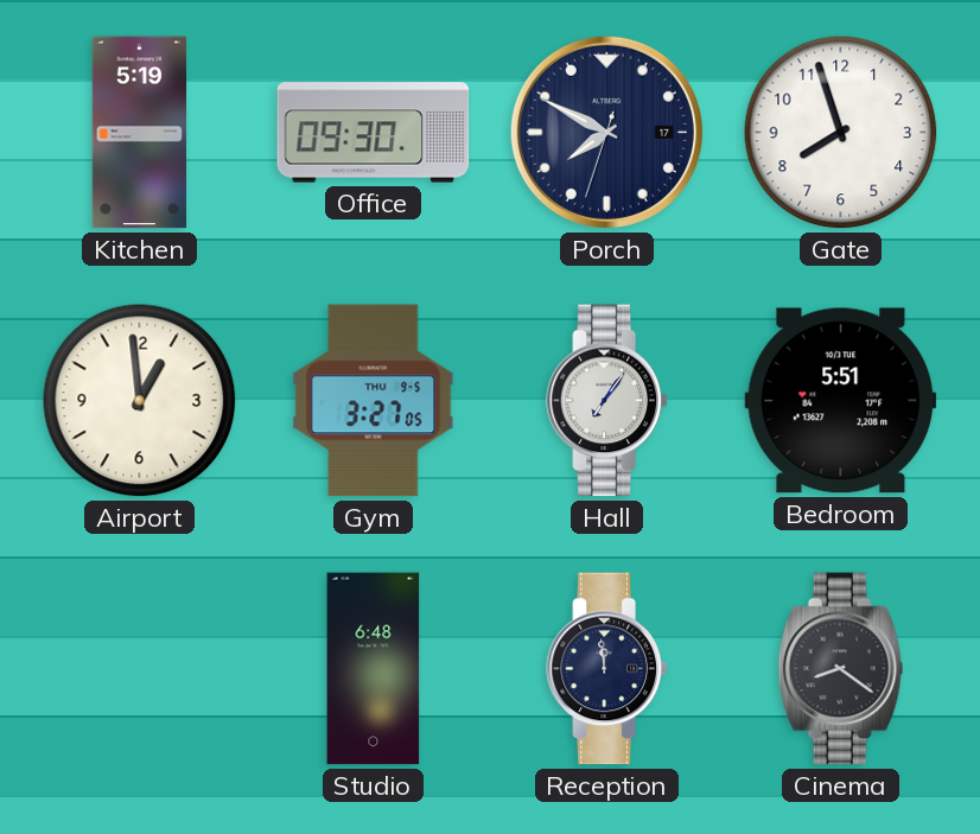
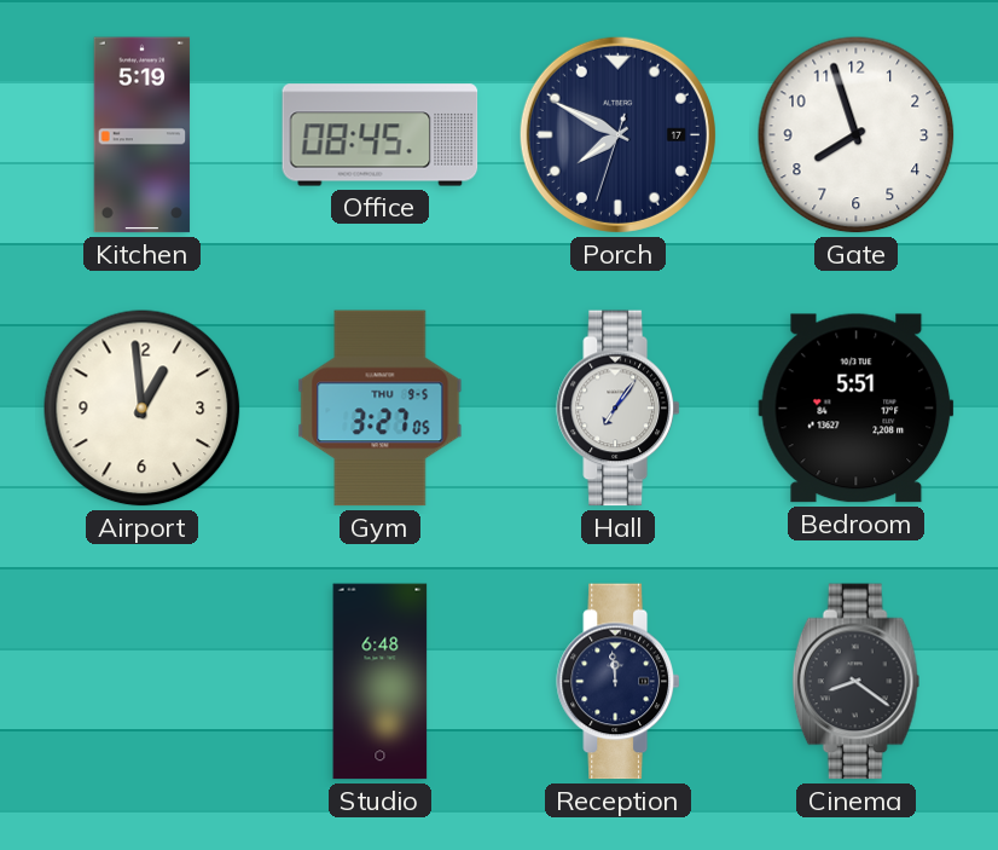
Office: 09:30 -> 08:45 (381, 135)
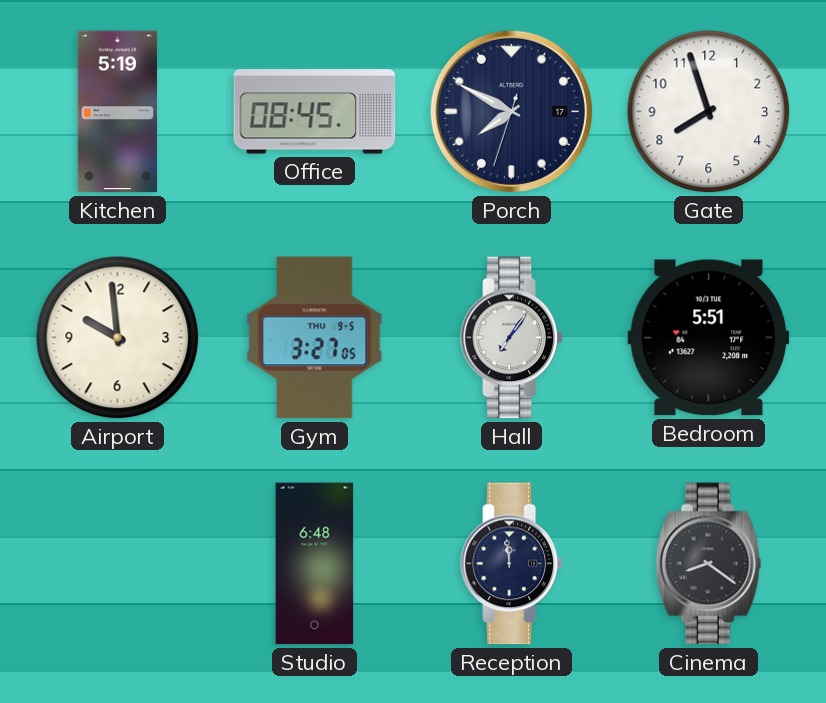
Airport: 12:59 -> 9:59 (118, 338)
